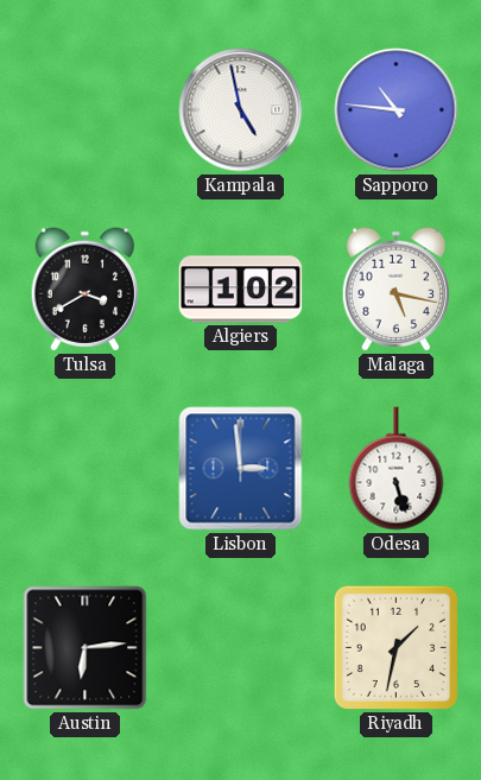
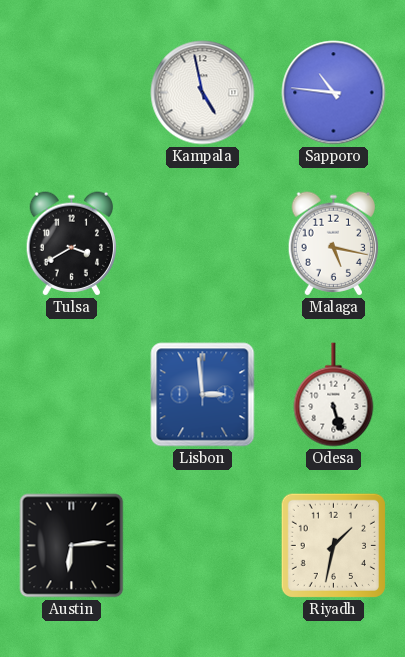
Algiers: 1:02 -> none (241, 290)
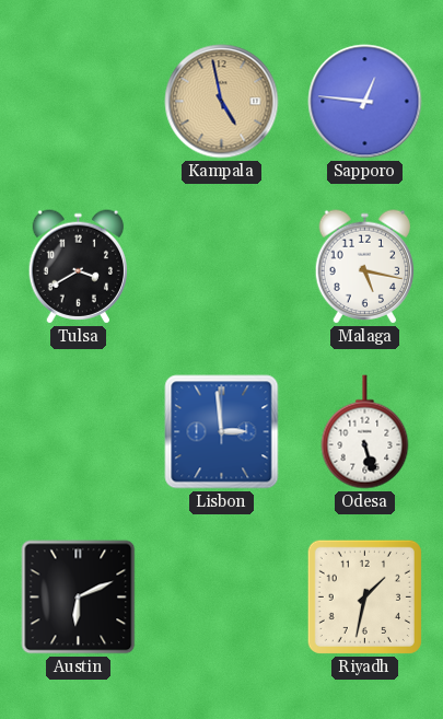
Kampala dial: white -> champagne (222, 102)
Sapporo: 10:46 -> 12:46 (365, 102)
Austin: 6:14 -> 6:11 (79, 598)
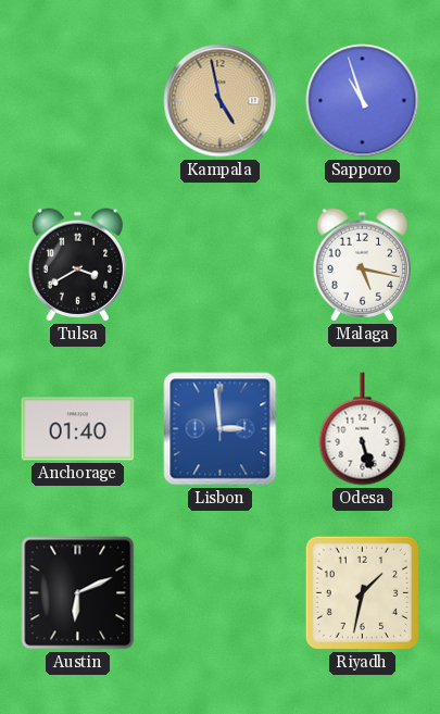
Sapporo: 12:46 -> 10:57 (363, 101)
Anchorage: none -> 01:40 (78, 429)
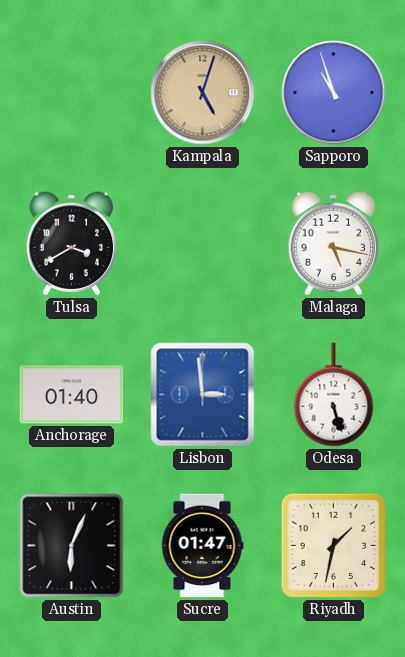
Kampala: 4:58 -> 5:03 (203, 93)
Austin: 6:11 -> 6:04 (72, 546)
Sucre: none -> 01:47 (202, 546)
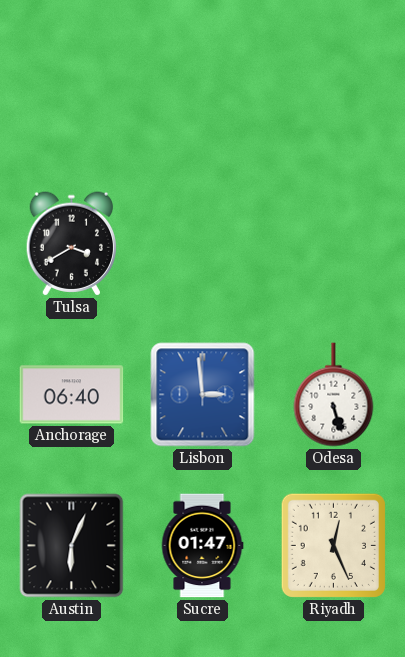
Kampala: 5:03 -> none (203, 93)
Sapporo: 10:57 -> none (334, 93)
Malaga: 5:17 -> none (334, 244)
Anchorage: 01:40 -> 06:40 (72, 395)
Riyadh: 1:32 -> 12:26 (333, 545)
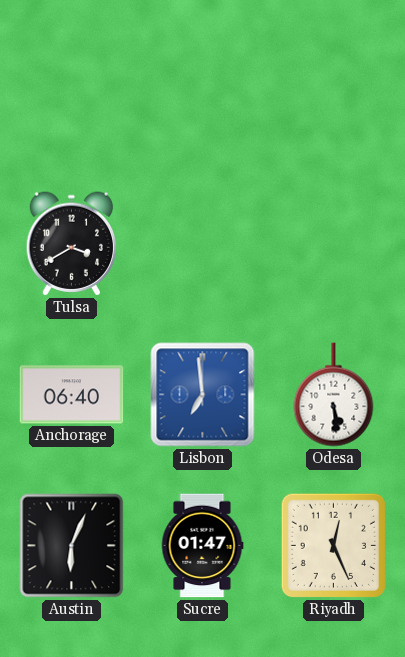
Lisbon: 2:59 -> 6:59 (203, 395)
Odesa: 5:27 -> 5:29 (334, 395)
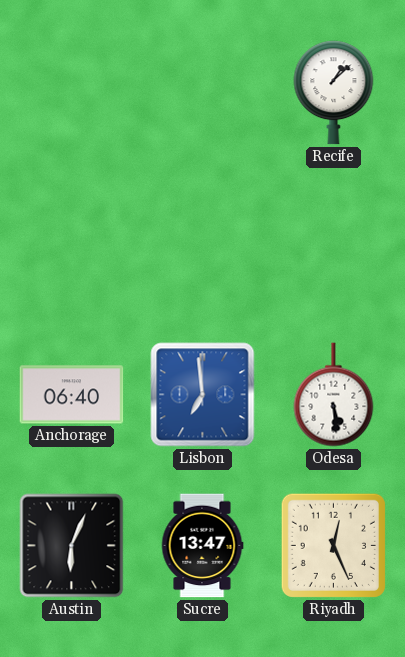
Recife: none -> 1:08 (334, 93)
Tulsa: 3:40 -> none (72, 244)
Sucre: 01:47 -> 13:47 (202, 546)
